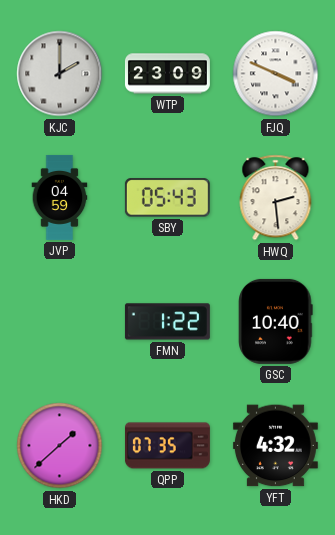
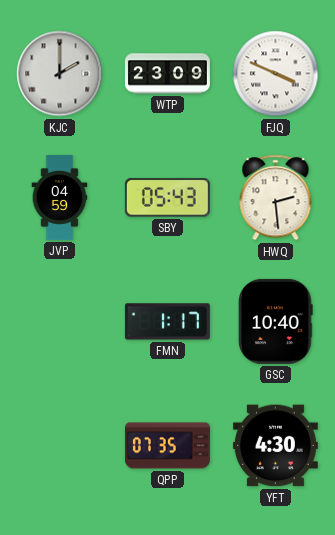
FMN: 1:22 -> 1:17 (167, 322)
HKD: 1:38 -> none (60, 446)
YFT: 4:32 -> 4:30 (275, 446)
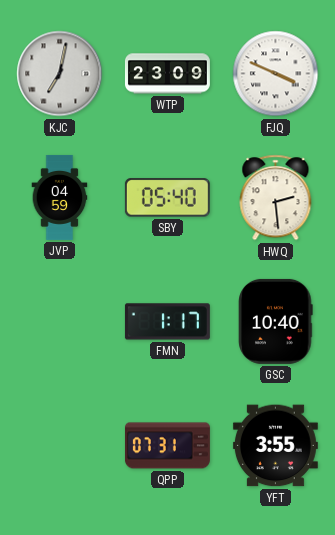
KJC: 2:00 -> 7:02 (60, 74)
SBY: 05:43 -> 05:40 (167, 198)
QPP: 07:35 -> 07:31 (167, 446)
YFT: 4:30 -> 3:55 (275, 446)
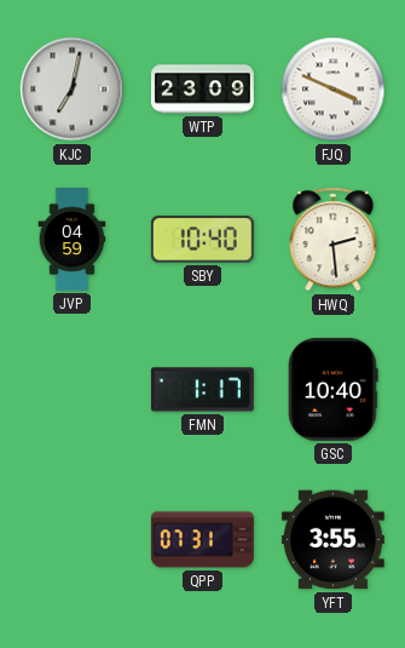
SBY: 05:40 -> 10:40 (202, 240)
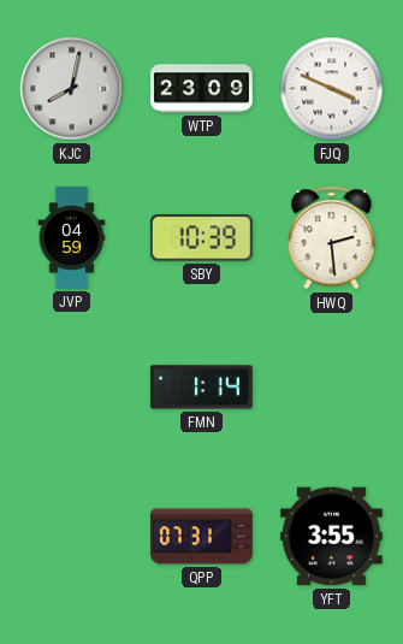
KJC: 7:02 -> 8:02 (72, 89)
SBY: 10:40 -> 10:39 (201, 238)
FMN: 1:17 -> 1:14 (201, 388)
GSC: 10:40 -> none (334, 389)
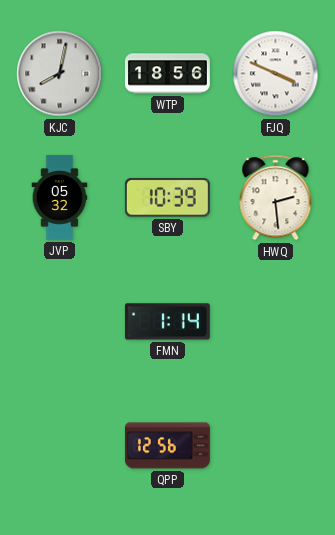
WTP: 23:09 -> 18:56 (167, 74)
JVP: 04:59 -> 05:32 (60, 197)
QPP: 07:31 -> 12:56 (167, 446)
YFT: 3:55 -> none (331, 537)
